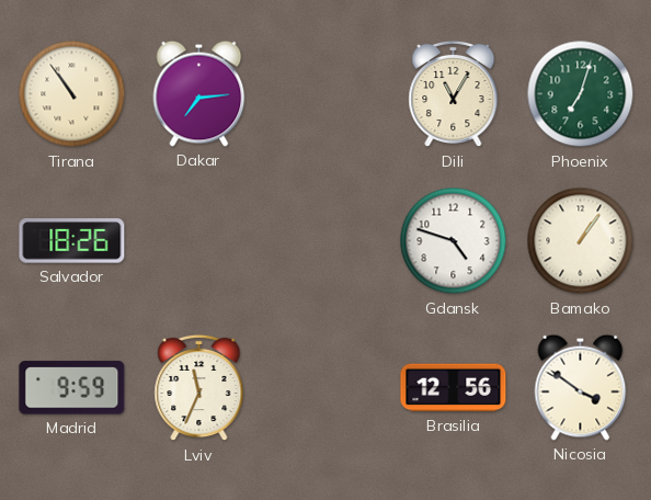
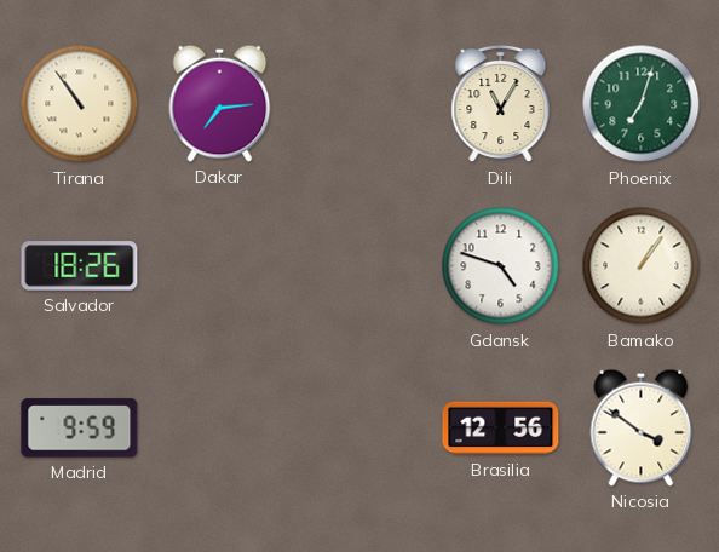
Lviv: 11:34 -> none (199, 388)
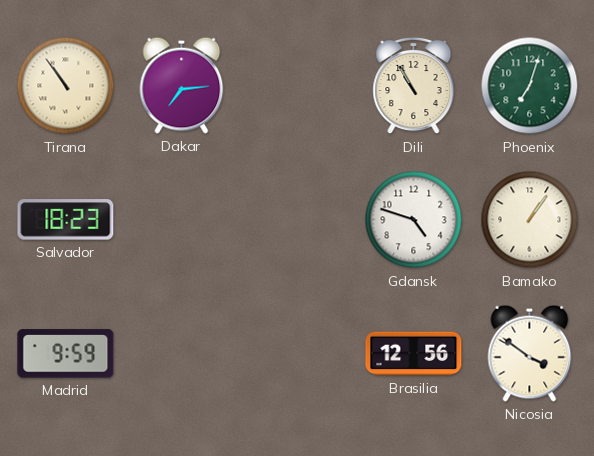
Dili: 11:05 -> 10:55 (414, 86)
Salvador: 18:26 -> 18:23 (66, 220)
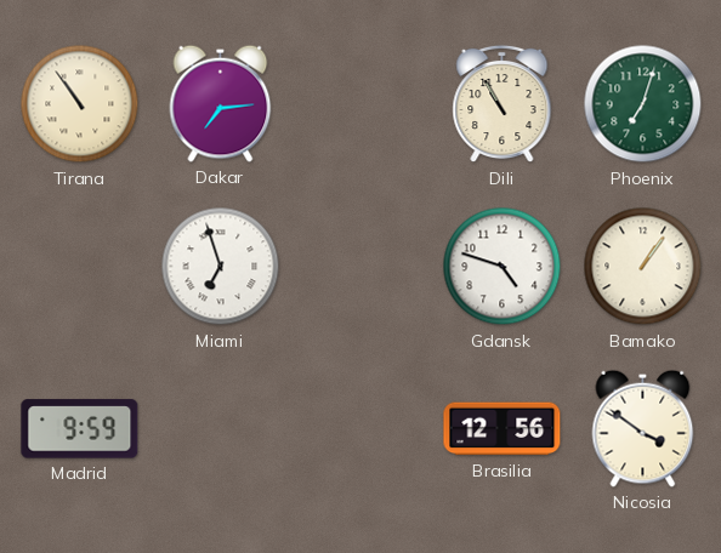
Salvador: 18:23 -> none (66, 220)
Miami: none -> 6:57 (221, 267)
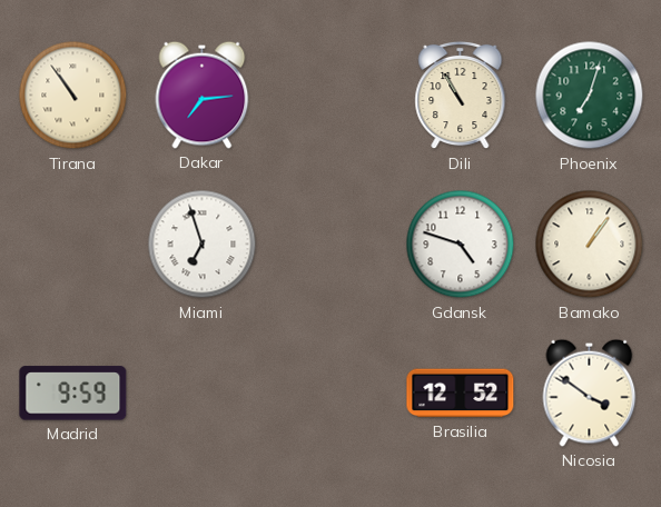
Brasilia: 12:56 -> 12:52 (461, 394)
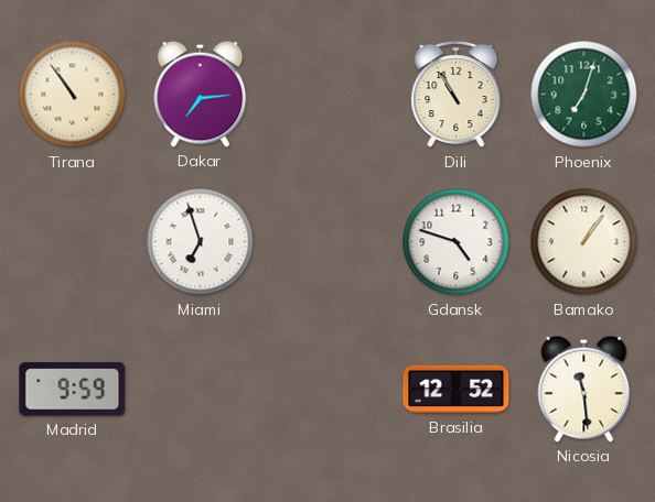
Nicosia: 3:51 -> 11:29 (584, 389)
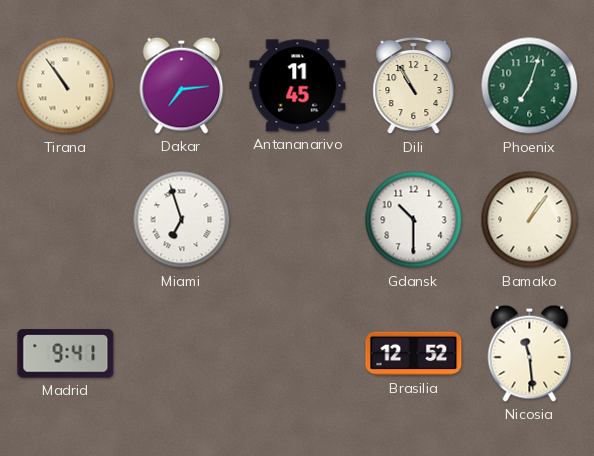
Antananarivo: none -> 11:45 (298, 86)
Gdansk: 4:48 -> 10:30 (414, 220)
Madrid: 9:59 -> 9:41 (66, 354)
